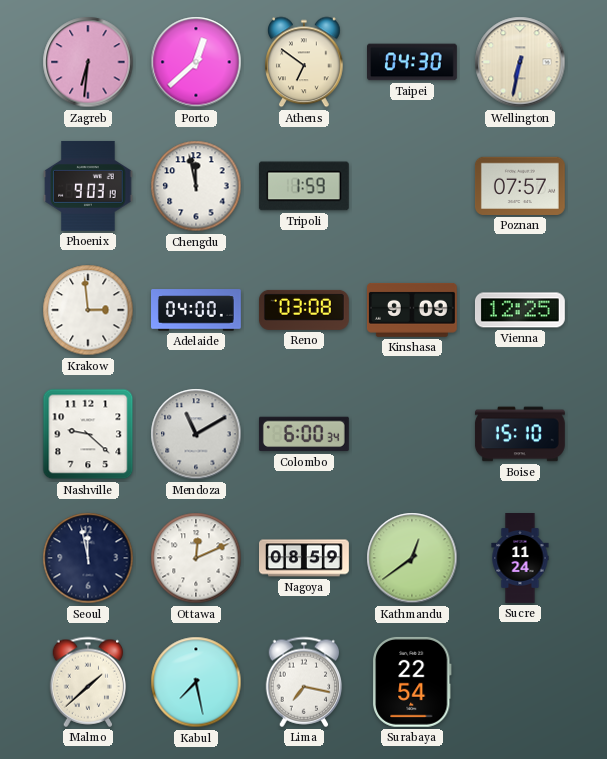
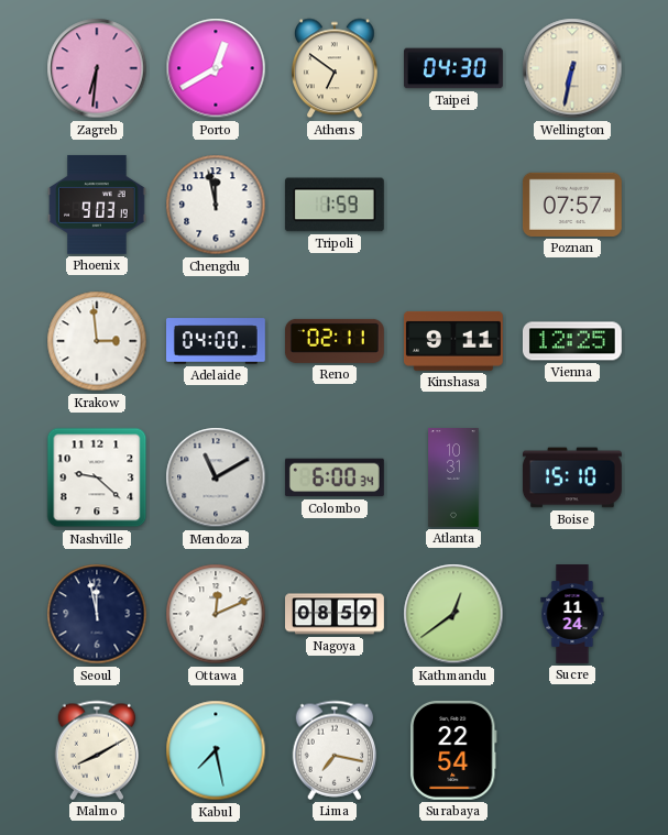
Porto: 12:38 -> 12:40 (216, 68)
Reno: 03:08 -> 02:11 (335, 341)
Kinshasa: 9:09 -> 9:11 (453, 341)
Atlanta: none -> 10:31 (453, 479)
Malmo: 1:38 -> 8:10 (97, 750)
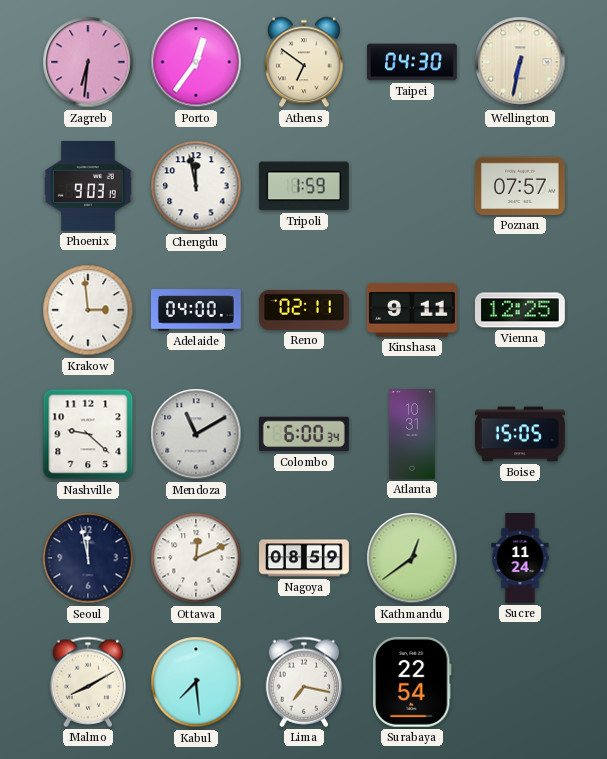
Porto: 12:40 -> 12:36 (196, 62)
Boise: 15:10 -> 15:05 (520, 434)
Kabul: 7:28 -> 7:29 (196, 682)
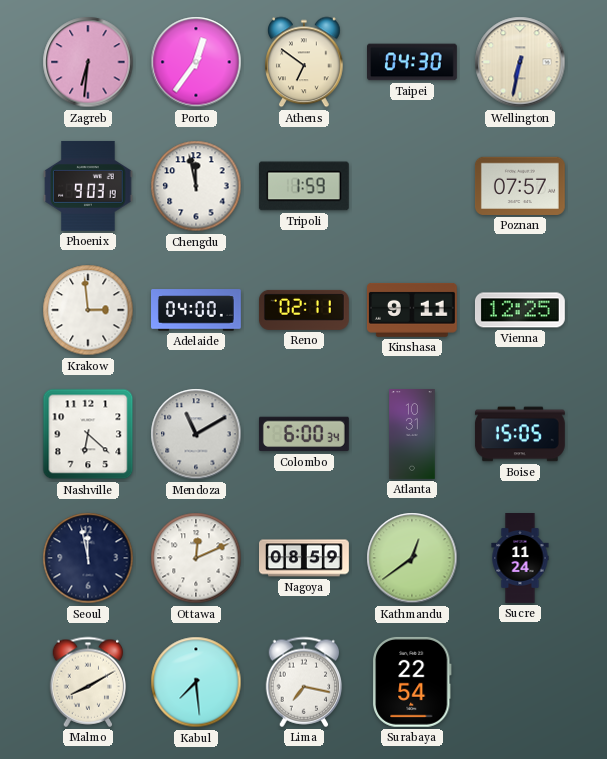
Nashville: 9:22 -> 6:22 (88, 434)
